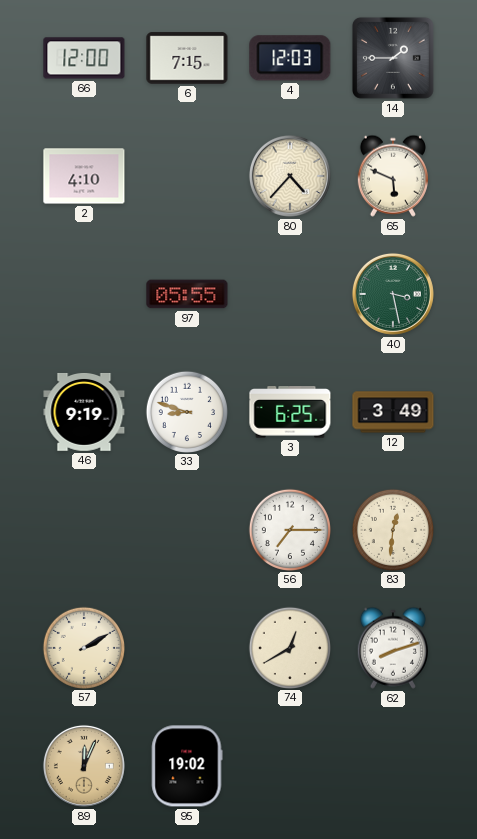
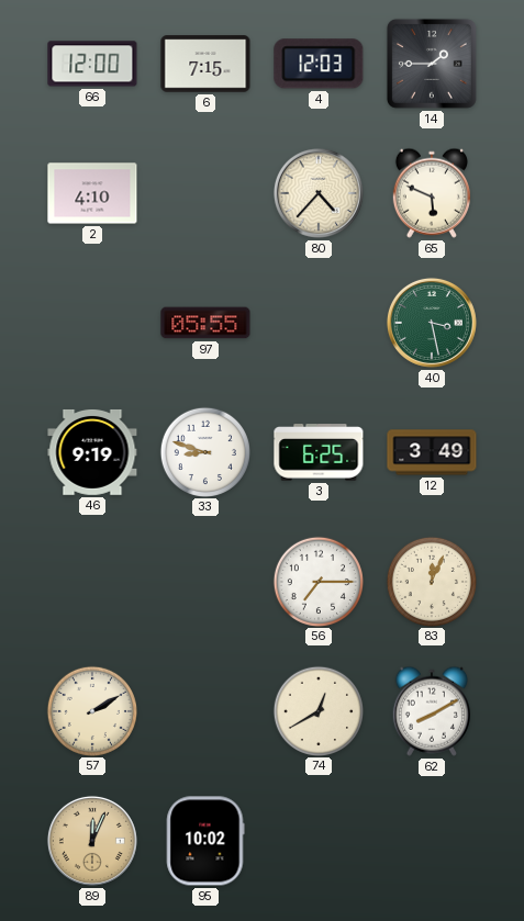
83: 12:31 -> 12:04 (431, 581)
62: 8:12 -> 8:10 (432, 711)
95: 19:02 -> 10:02 (205, 841)
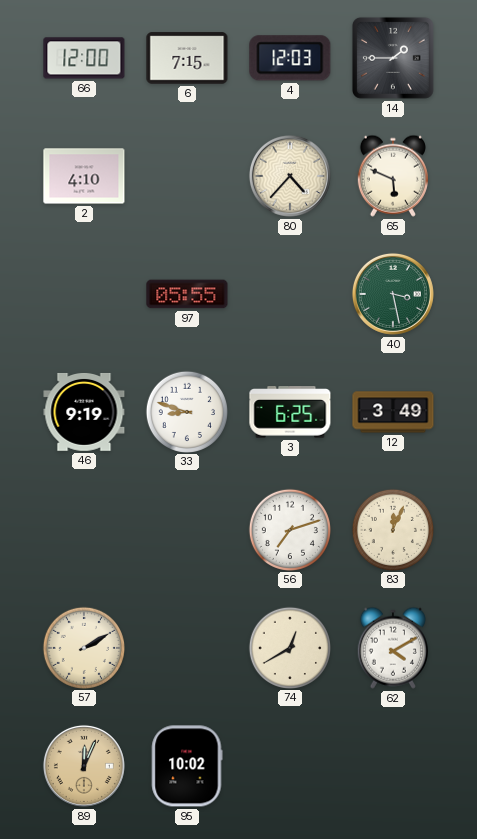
56: 7:15 -> 7:12 (289, 529)
62: 8:10 -> 4:10 (393, 648)
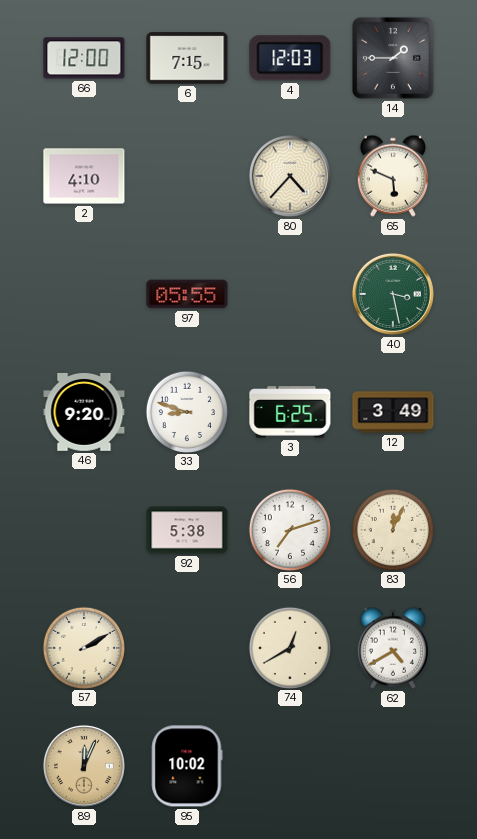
46: 9:19 -> 9:20 (84, 412)
92: none -> 5:38 (187, 530)
62: 4:10 -> 4:40 (393, 648)
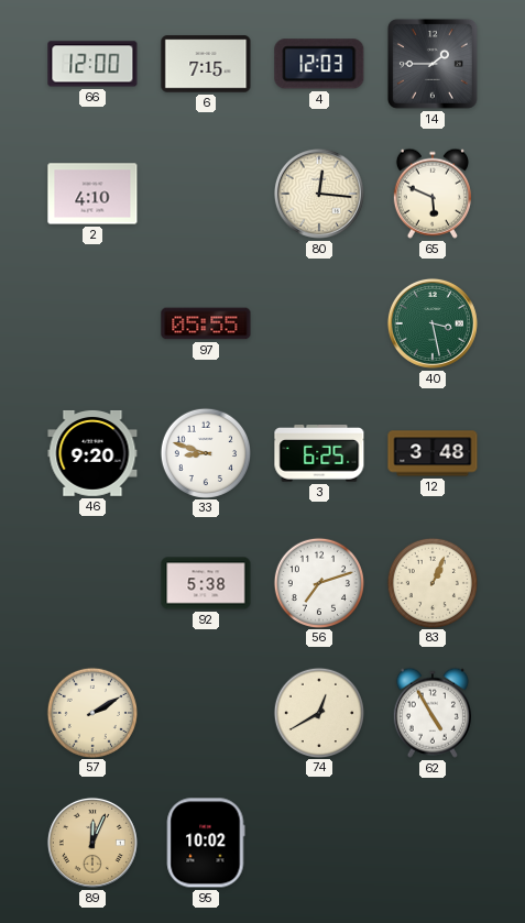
80: 4:37 -> 12:16 (319, 194)
12: 3:49 -> 3:48 (433, 453)
83: 12:04 -> 1:04 (431, 582)
62: 4:40 -> 4:55 (433, 713)
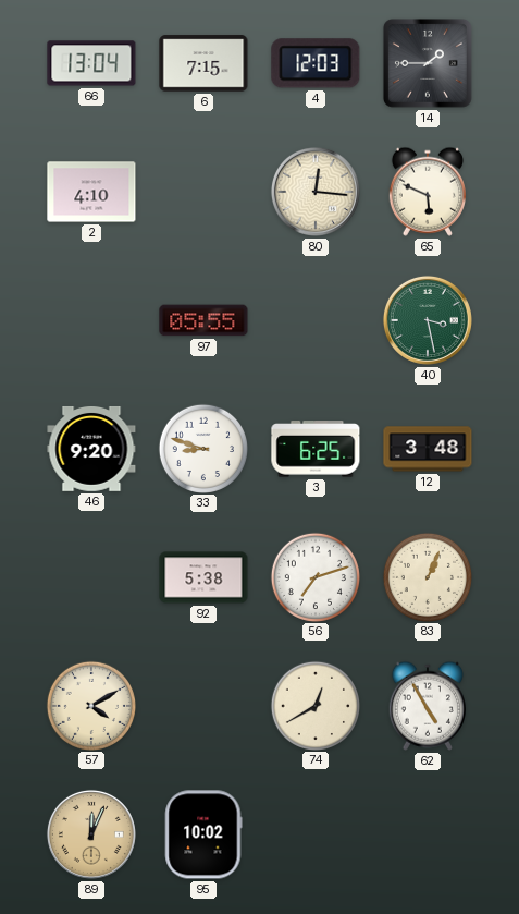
66: 12:00 -> 13:04 (91, 63)
57: 2:10 -> 4:10 (90, 705)
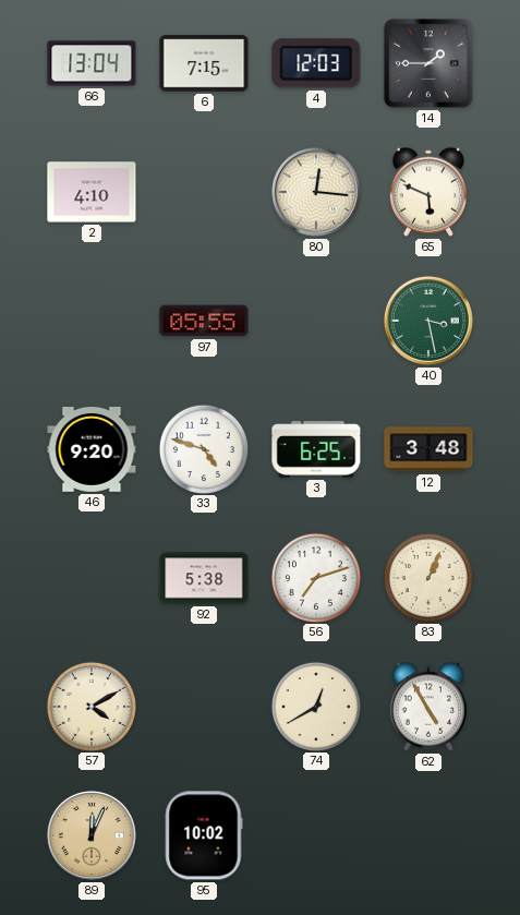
33: 8:48 -> 4:48 (203, 448)
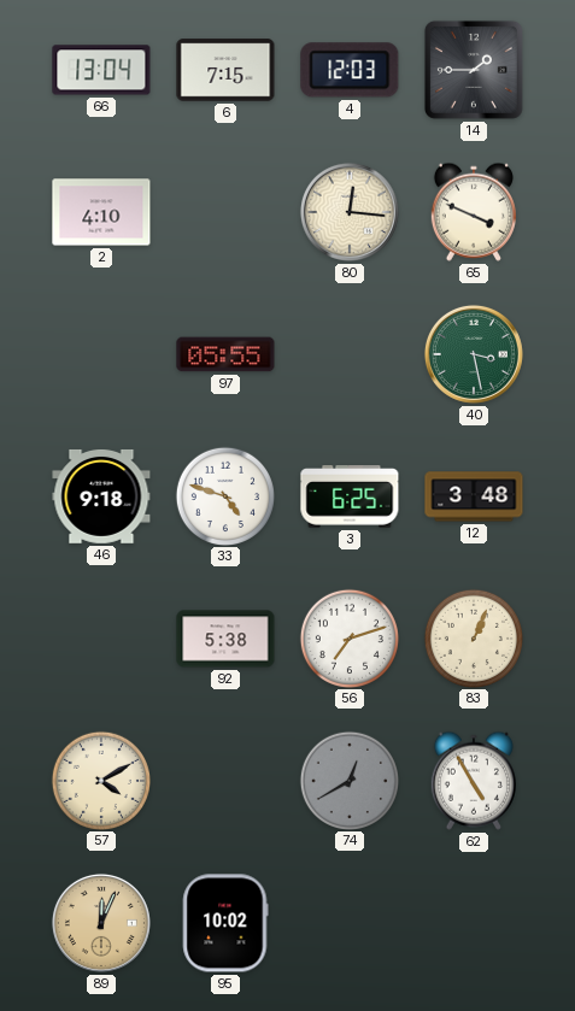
65: 5:49 -> 3:49 (474, 212)
46: 9:20 -> 9:18 (101, 496)
74 dial: cream -> grey (348, 780)
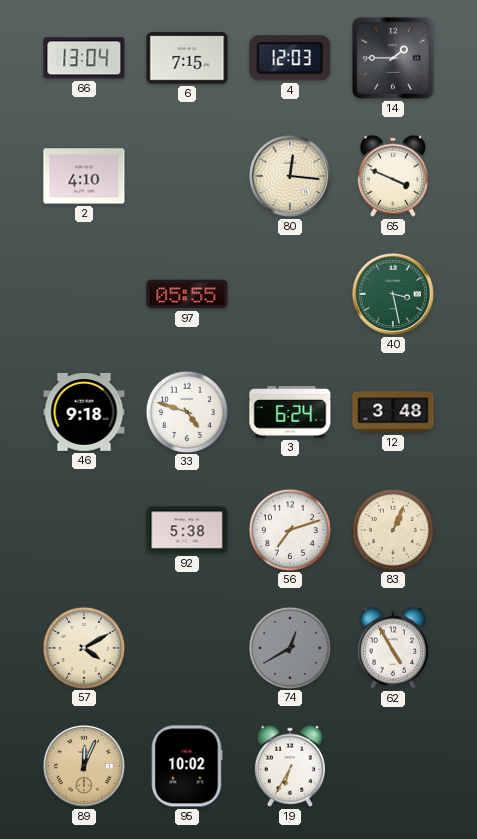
3: 6:25 -> 6:24 (290, 412)
19: none -> 6:35 (290, 766)
